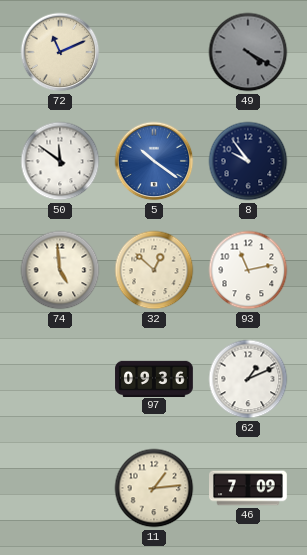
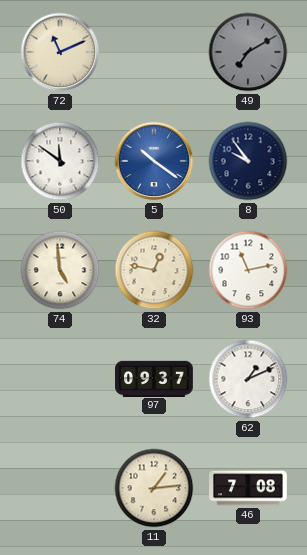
49: 4:20 -> 7:10 (248, 52)
32: 12:52 -> 12:47 (154, 270)
97: 09:36 -> 09:37 (154, 378)
46: 7:09 -> 7:08 (249, 488)
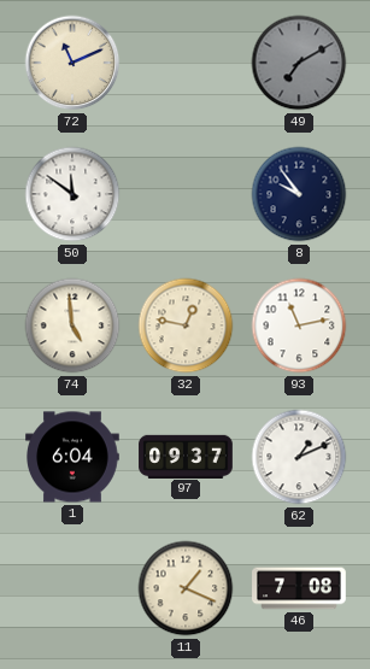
5: 10:21 -> none (154, 161)
1: none -> 6:04 (74, 457)
11: 1:14 -> 1:19 (186, 588)
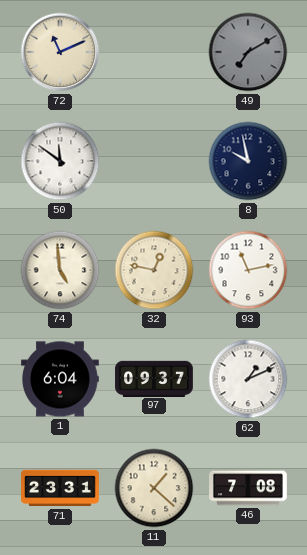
8: 9:54 -> 9:58 (248, 161)
71: none -> 23:31 (60, 488)
11: 1:19 -> 1:22 (154, 488)
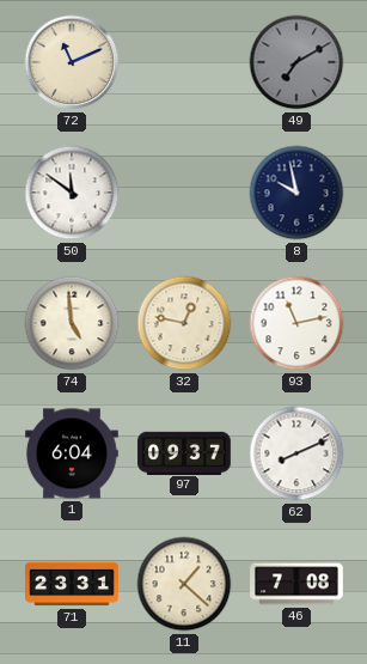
62: 1:11 -> 8:11 (296, 453)
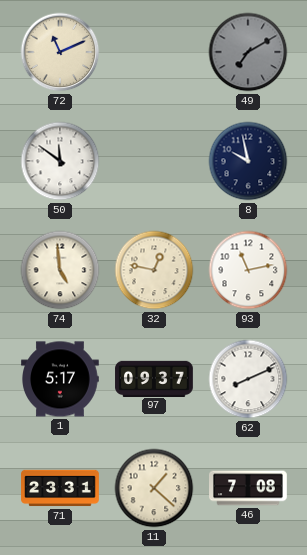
1: 6:04 -> 5:17 (61, 379)
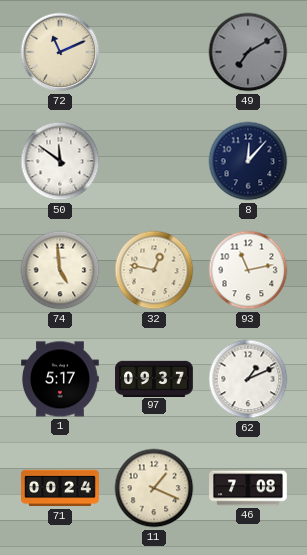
8: 9:58 -> 12:07 (248, 161)
62: 8:11 -> 1:11 (248, 379)
71: 23:31 -> 00:24 (60, 488)
11: 1:22 -> 1:19 (154, 488)
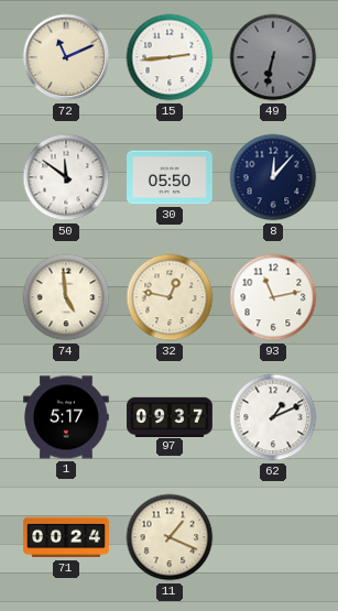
15: none -> 2:44 (170, 57)
49: 7:10 -> 6:32 (273, 57)
30: none -> 05:50 (171, 177)
46: 7:08 -> none (249, 488)
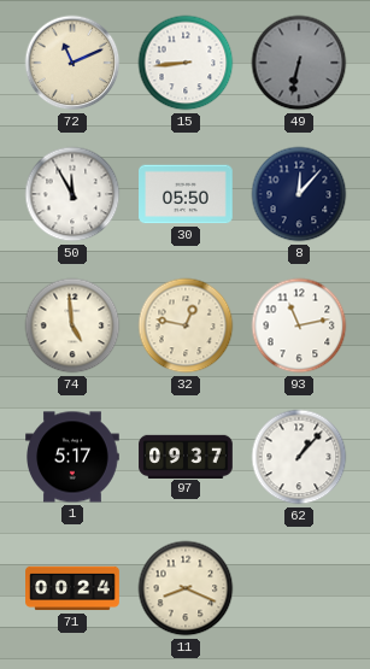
15: 2:44 -> 8:44 (186, 63)
50: 11:51 -> 11:55 (72, 194)
62: 1:11 -> 1:07 (299, 457)
11: 1:19 -> 8:19 (186, 588)
